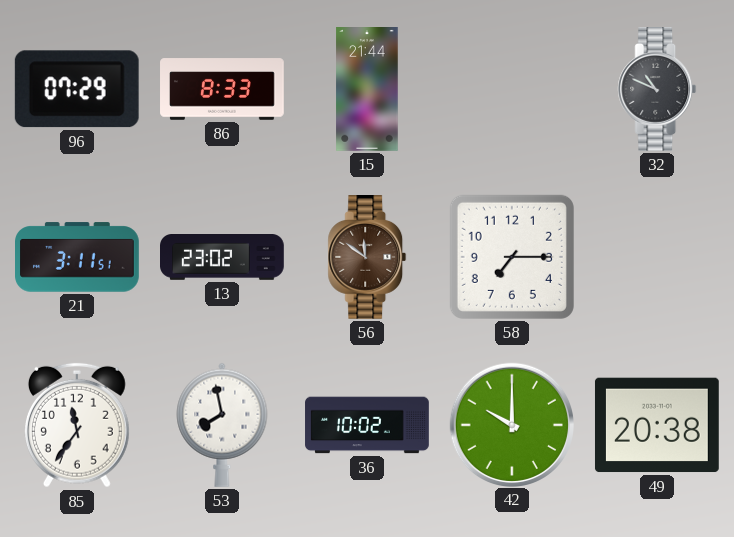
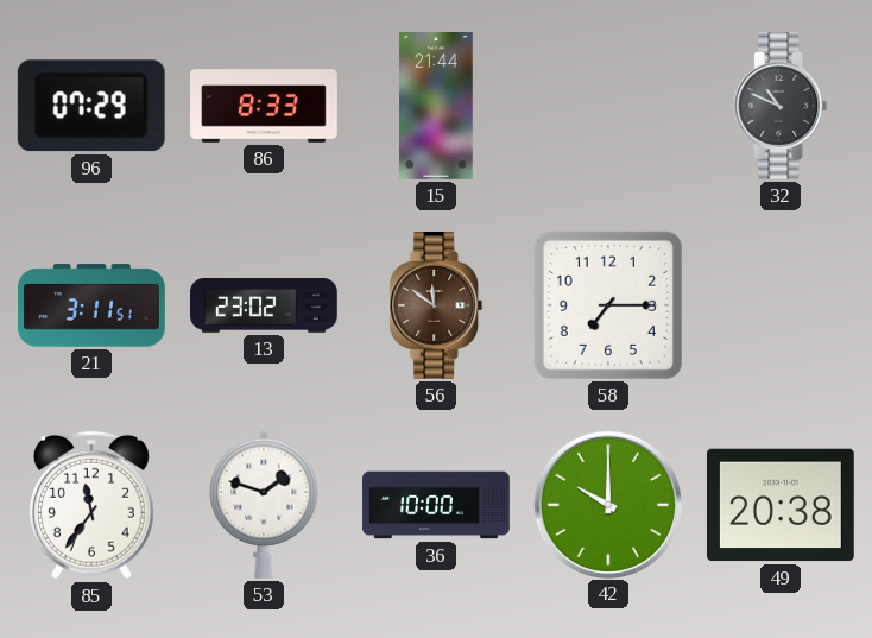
53: 7:58 -> 1:48 (264, 505)
36: 10:02 -> 10:00 (436, 505)
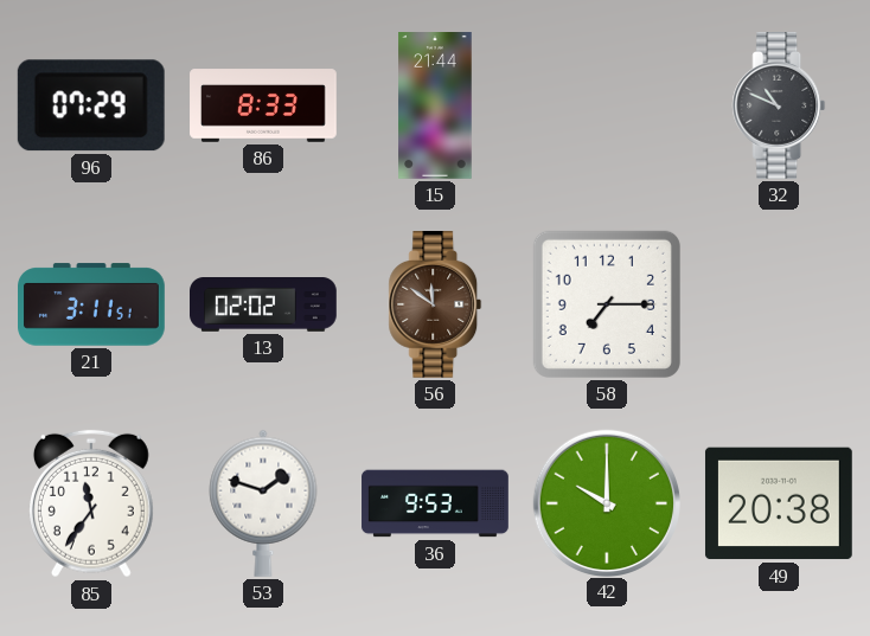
13: 23:02 -> 02:02 (264, 306)
36: 10:00 -> 9:53 (435, 503)
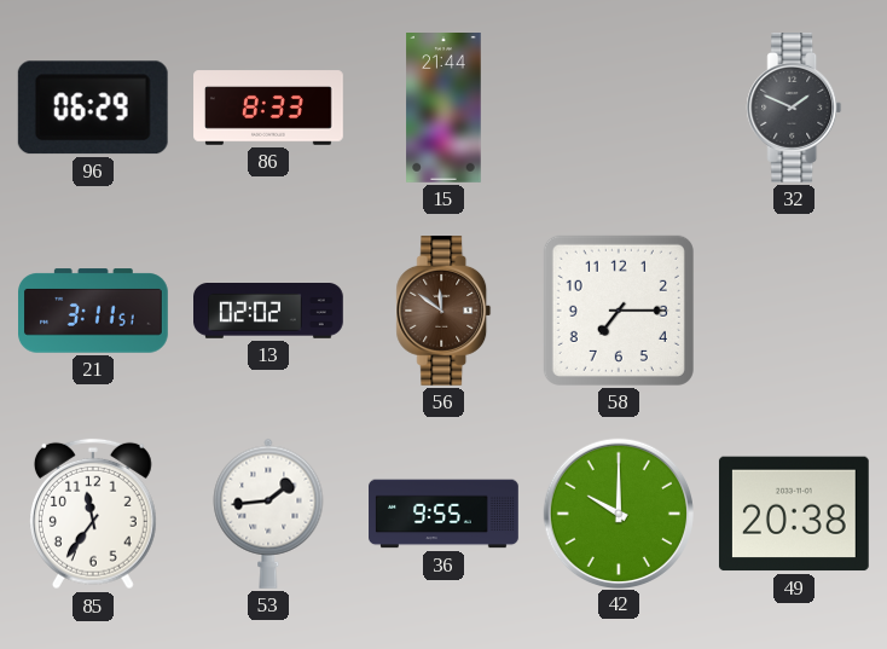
96: 07:29 -> 06:29 (93, 108)
32: 10:49 -> 1:49 (794, 109)
53: 1:48 -> 1:44 (268, 514)
36: 9:53 -> 9:55 (443, 514)
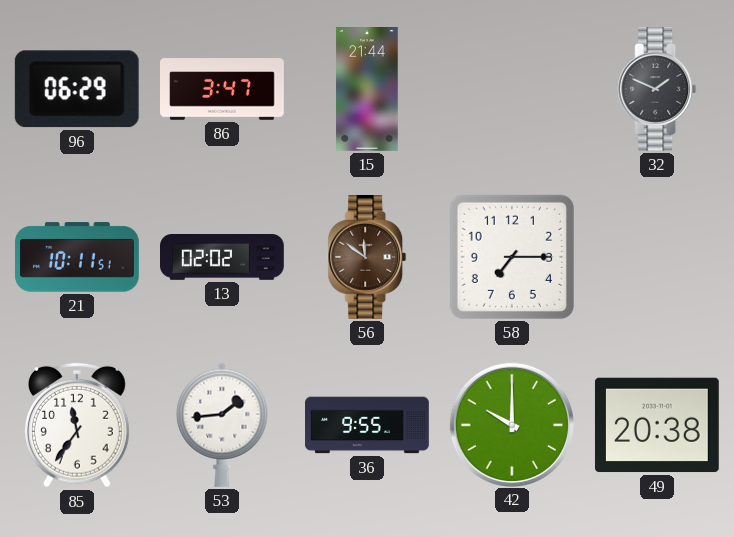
86: 8:33 -> 3:47 (222, 89)
21: 3:11 -> 10:11 (78, 257)
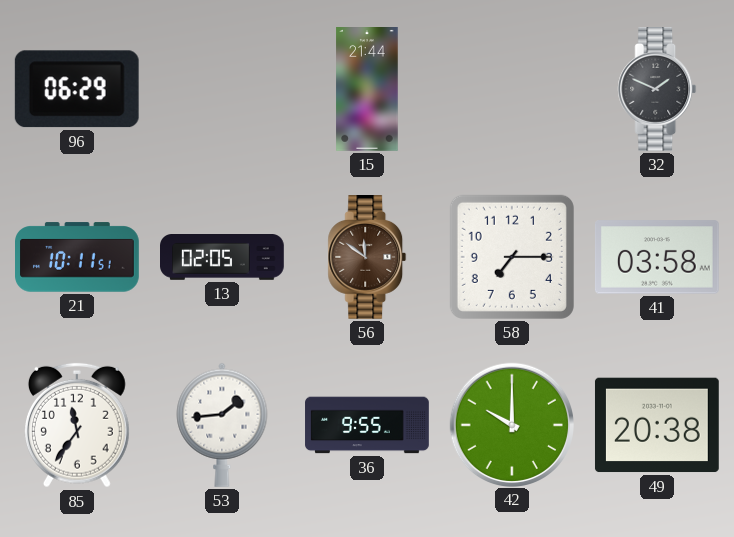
86: 3:47 -> none (222, 89)
13: 02:02 -> 02:05 (223, 258)
41: none -> 03:58 (657, 257)
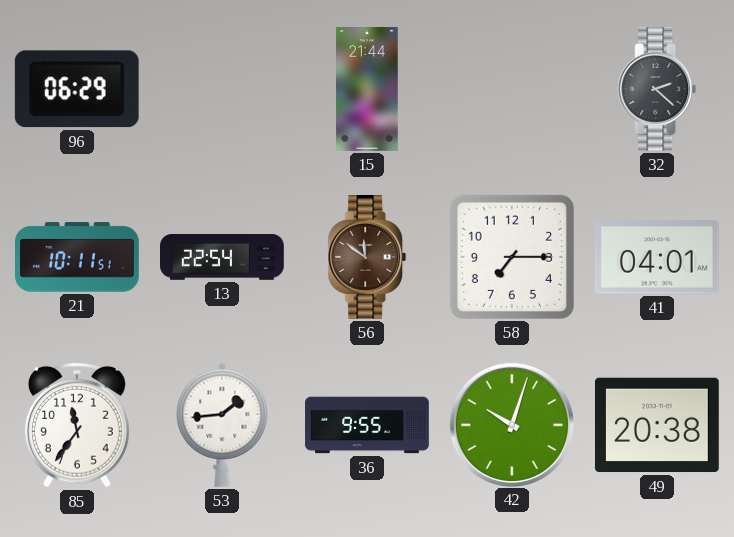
32: 1:49 -> 2:22 (657, 90)
13: 02:05 -> 22:54 (223, 258)
41: 03:58 -> 04:01 (657, 257)
42: 10:00 -> 10:03 (511, 424)
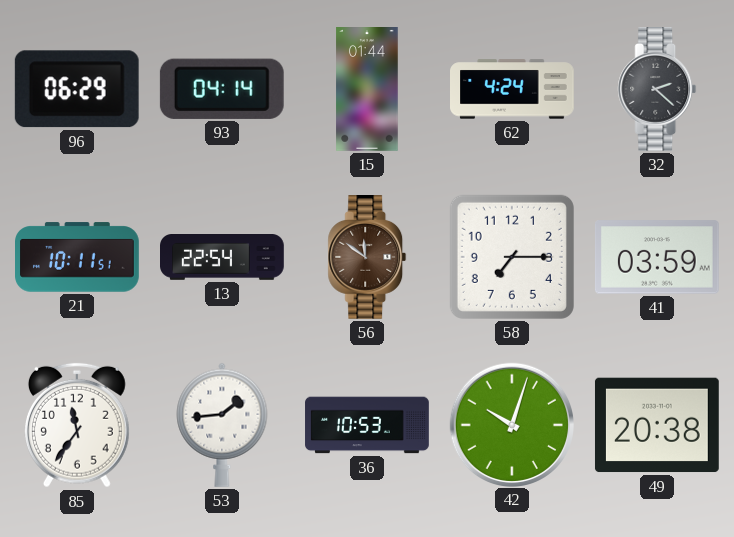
93: none -> 04:14 (222, 89)
15: 21:44 -> 01:44 (367, 90)
62: none -> 4:24 (513, 89)
41: 04:01 -> 03:59 (657, 257)
36: 9:55 -> 10:53 (367, 425)
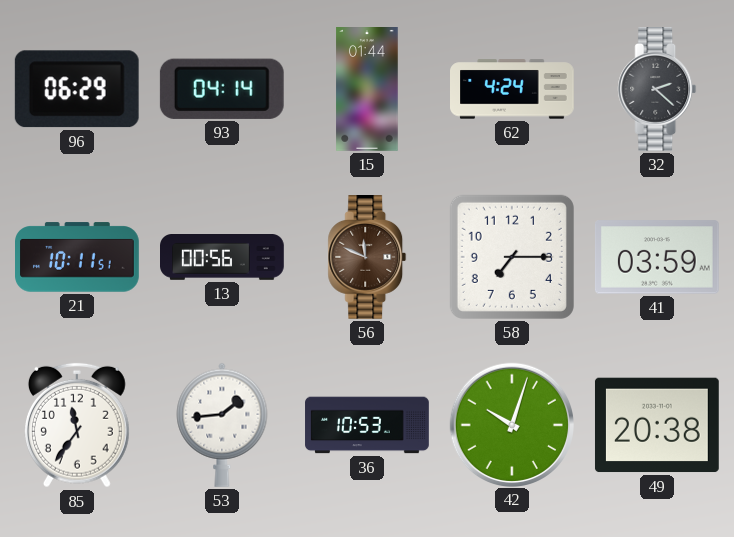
13: 22:54 -> 00:56 (223, 258)
56: 11:51 -> 11:49 (367, 258)
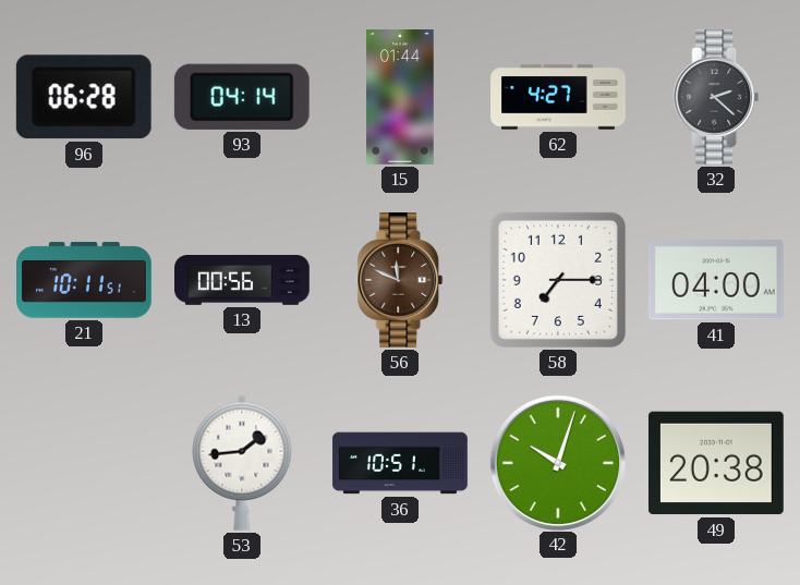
96: 06:29 -> 06:28 (84, 97)
62: 4:24 -> 4:27 (559, 97)
41: 03:59 -> 04:00 (716, 280)
85: 11:36 -> none (77, 425)
36: 10:53 -> 10:51 (400, 463)
